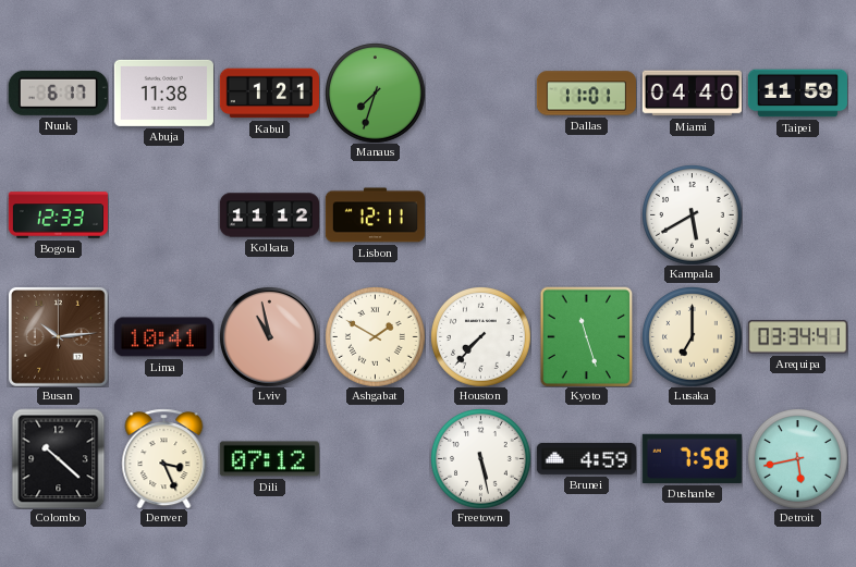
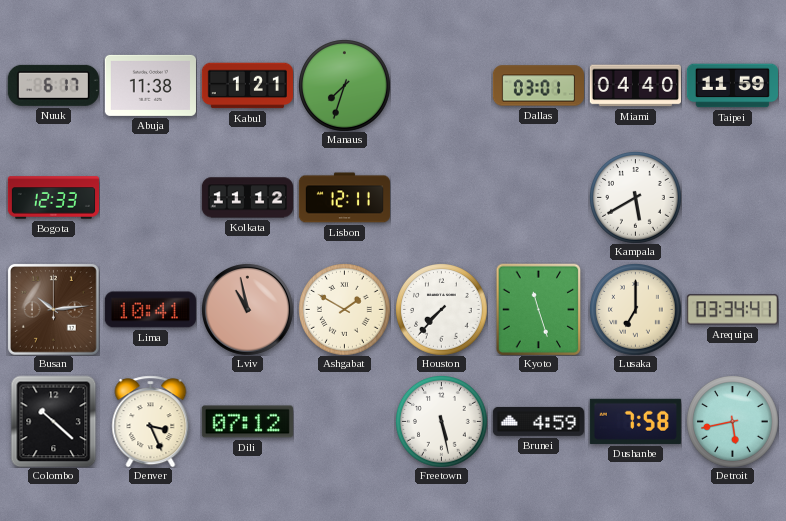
Dallas: 11:01 -> 03:01 (538, 86)
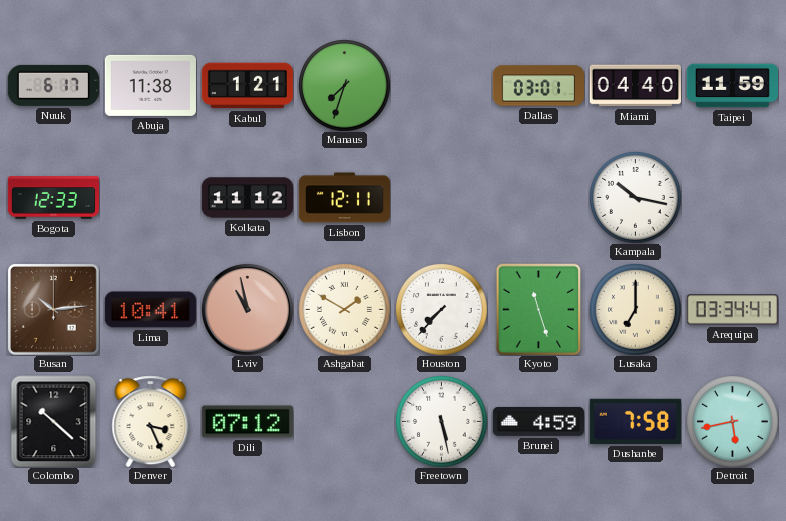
Kampala: 5:40 -> 10:17 (636, 198)
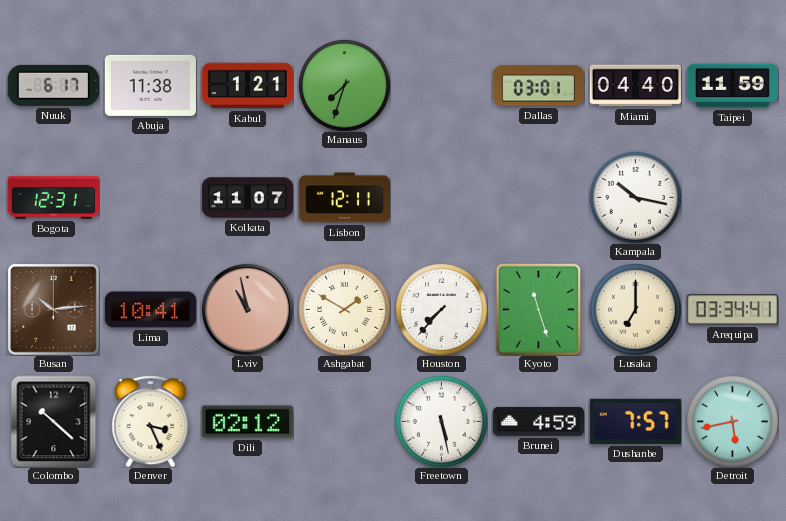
Bogota: 12:33 -> 12:31 (53, 198)
Kolkata: 11:12 -> 11:07 (247, 198)
Dili: 07:12 -> 02:12 (247, 422)
Dushanbe: 7:58 -> 7:57 (635, 421)
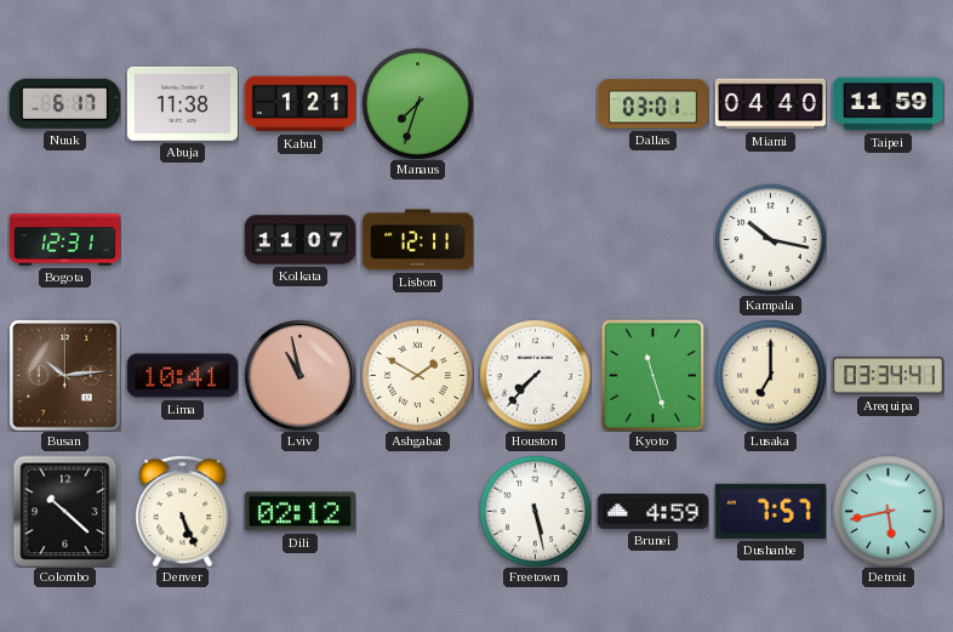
Denver: 3:26 -> 5:26 (183, 511)
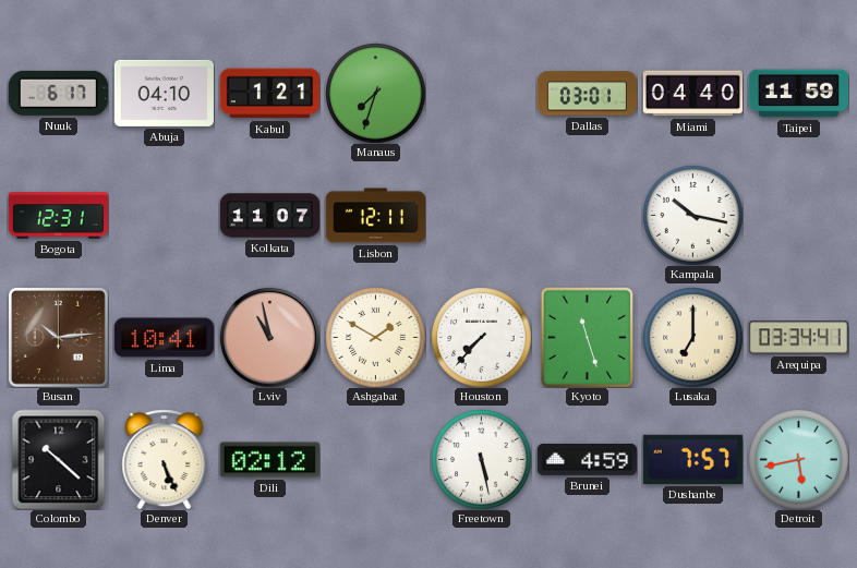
Abuja: 11:38 -> 04:10 (164, 93)
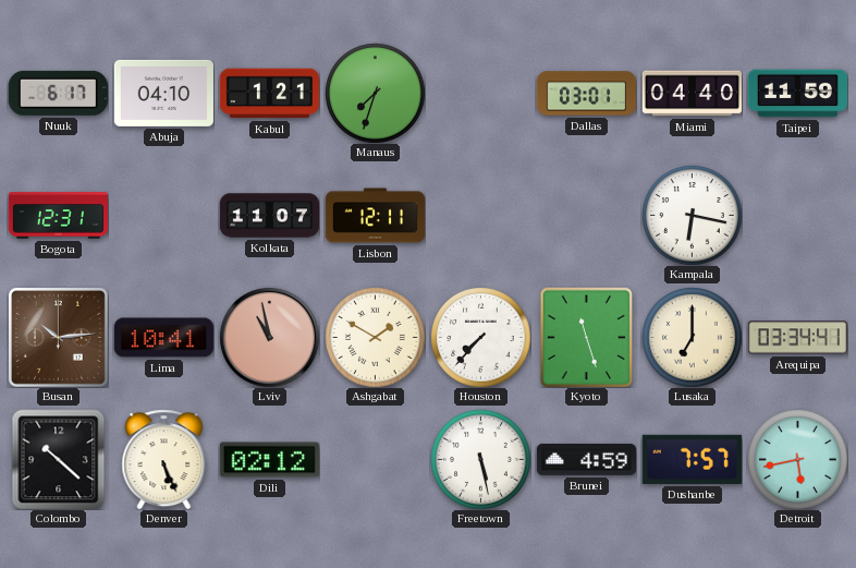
Kampala: 10:17 -> 6:17 (693, 216)
